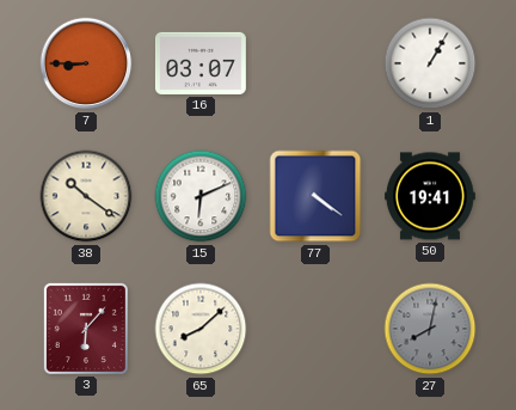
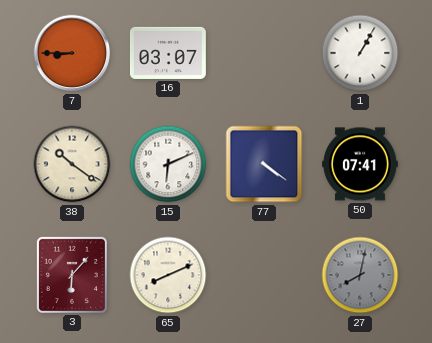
50: 19:41 -> 07:41 (361, 164)
65: 8:08 -> 8:11 (168, 275)
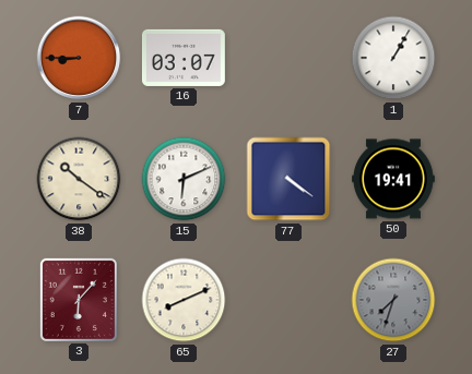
50: 07:41 -> 19:41 (394, 179)
27: 8:02 -> 7:33 (393, 300)
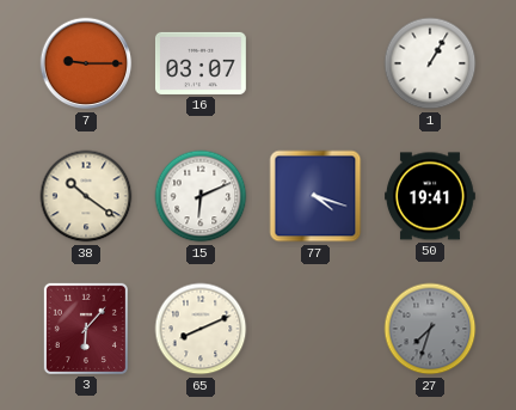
7: 8:45 -> 9:15 (86, 63)
77: 4:21 -> 4:18 (315, 196)
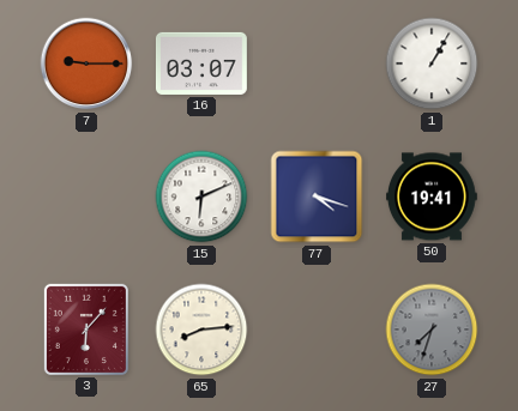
38: 10:21 -> none (86, 196)
65: 8:11 -> 8:14 (201, 330)
